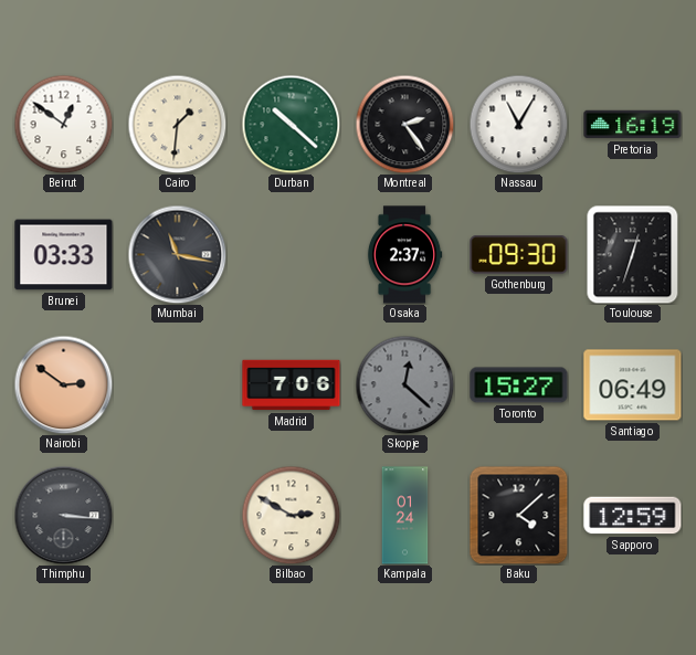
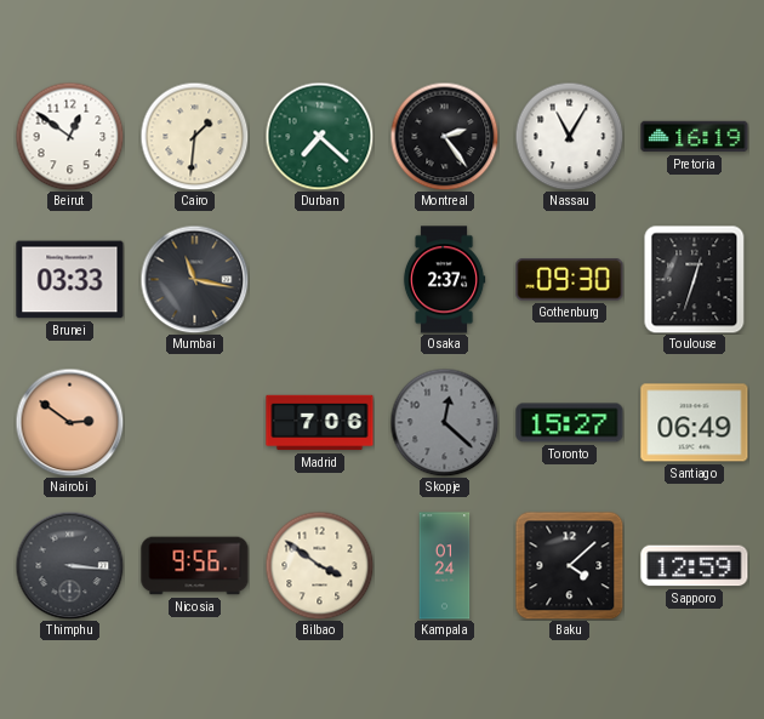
Durban: 10:22 -> 7:22 (319, 136)
Nicosia: none -> 9:56 (195, 566)
Bilbao: 2:50 -> 3:51 (319, 565)
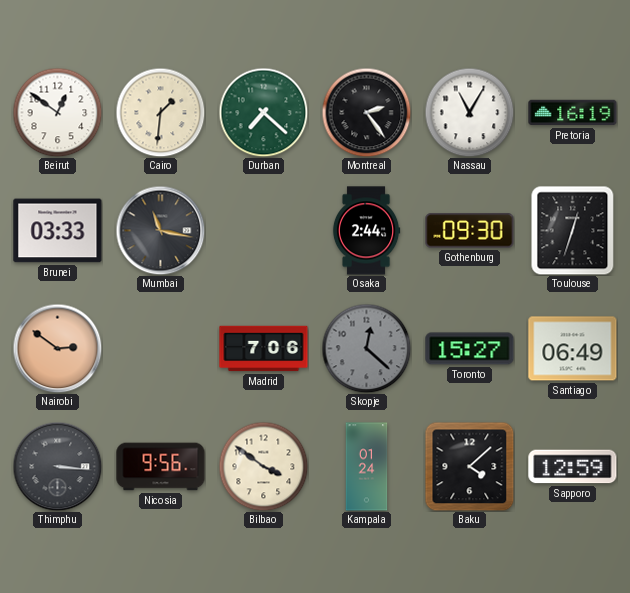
Osaka: 2:37 -> 2:44 (366, 231)
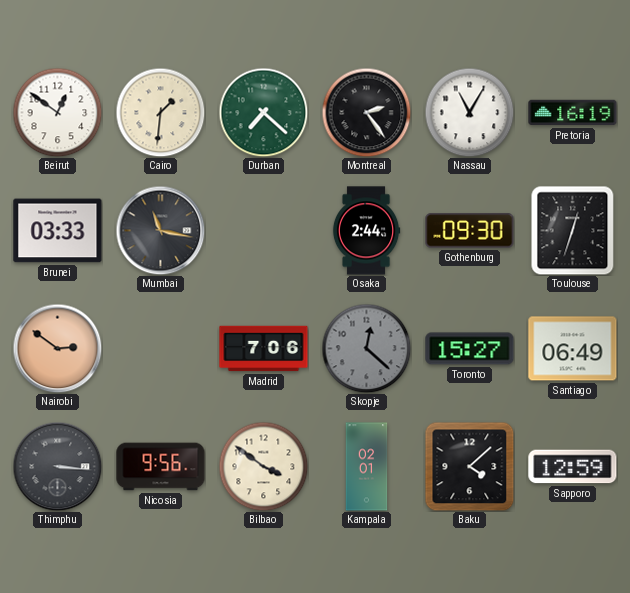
Kampala: 01:24 -> 02:01 (367, 467)
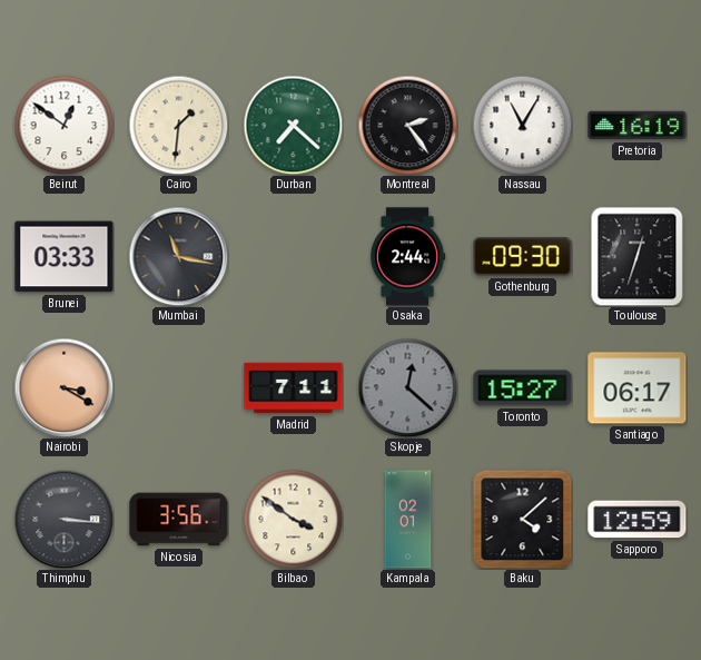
Nairobi: 2:51 -> 3:20 (63, 387)
Madrid: 7:06 -> 7:11 (294, 388)
Santiago: 06:49 -> 06:17 (638, 388)
Nicosia: 9:56 -> 3:56 (179, 520)
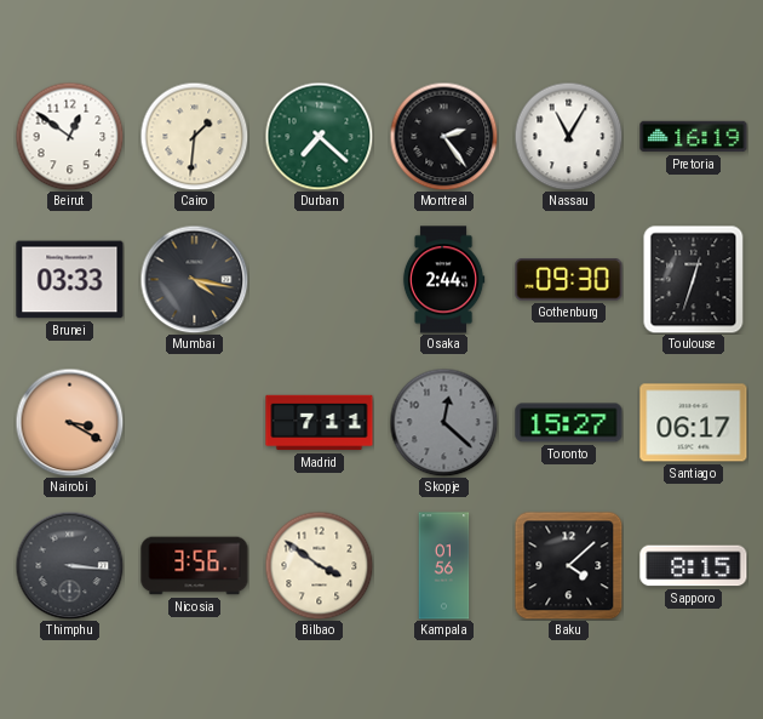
Mumbai: 11:17 -> 4:17 (194, 279)
Kampala: 02:01 -> 01:56 (444, 566)
Sapporo: 12:59 -> 8:15 (694, 566)
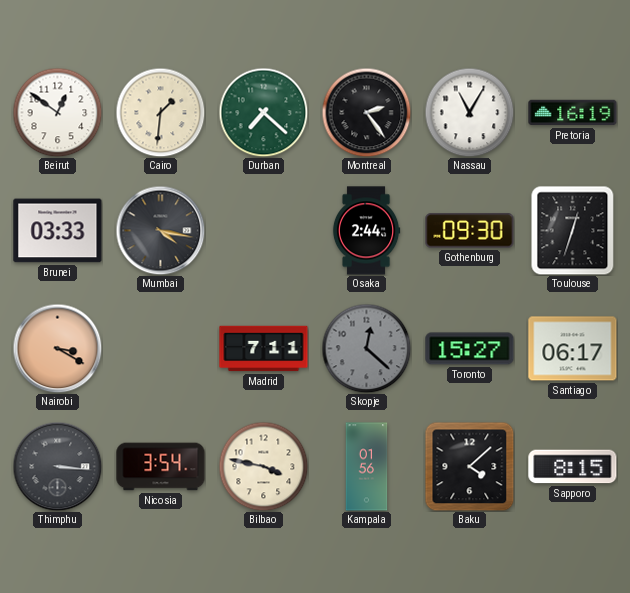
Nicosia: 3:56 -> 3:54 (161, 467)
Bilbao: 3:51 -> 3:47 (263, 466)
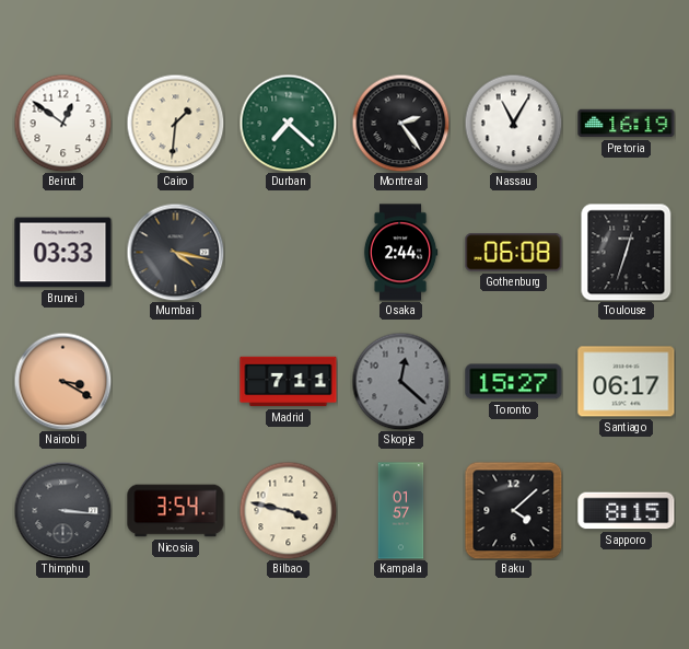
Gothenburg: 09:30 -> 06:08 (514, 253)
Kampala: 01:56 -> 01:57 (401, 511)
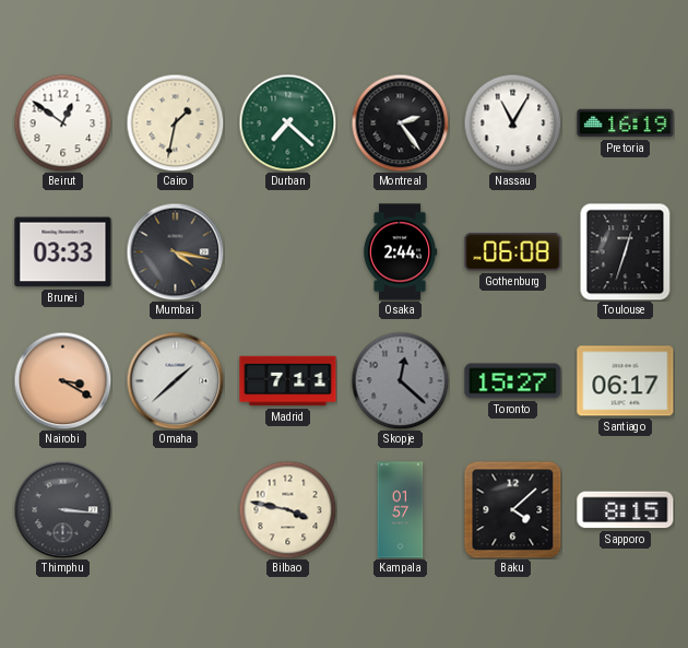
Cairo: 1:31 -> 1:32 (175, 122)
Omaha: none -> 1:38 (175, 380)
Nicosia: 3:54 -> none (176, 511)
